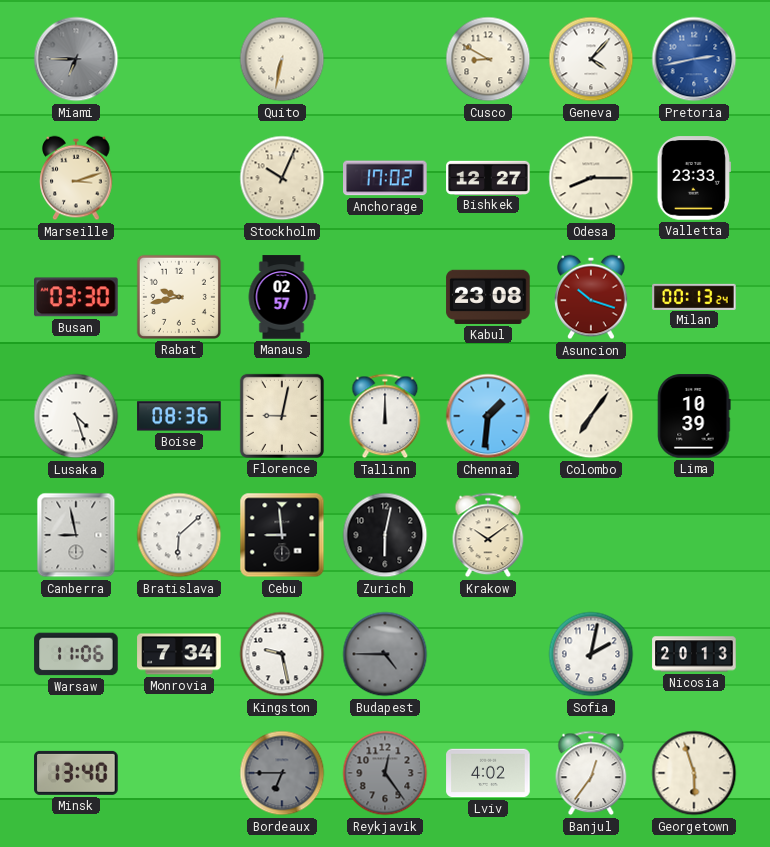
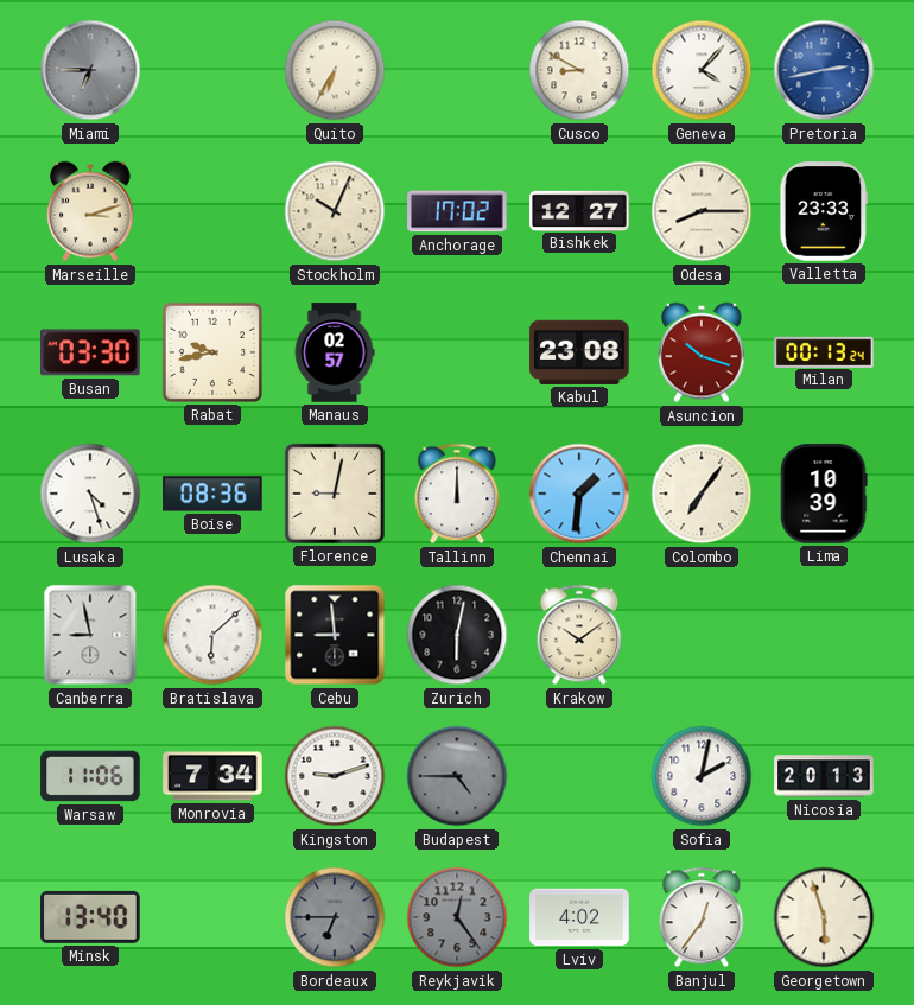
Quito: 6:32 -> 6:35 (335, 70)
Kingston: 9:28 -> 9:12 (335, 776)
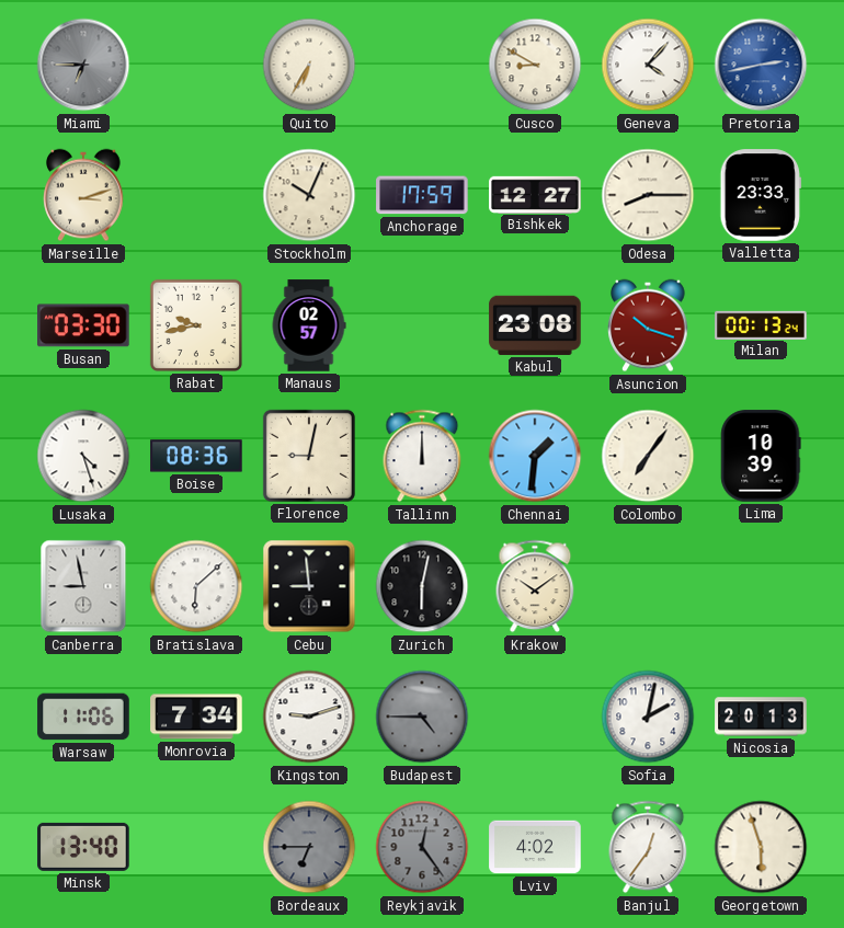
Anchorage: 17:02 -> 17:59 (422, 195)
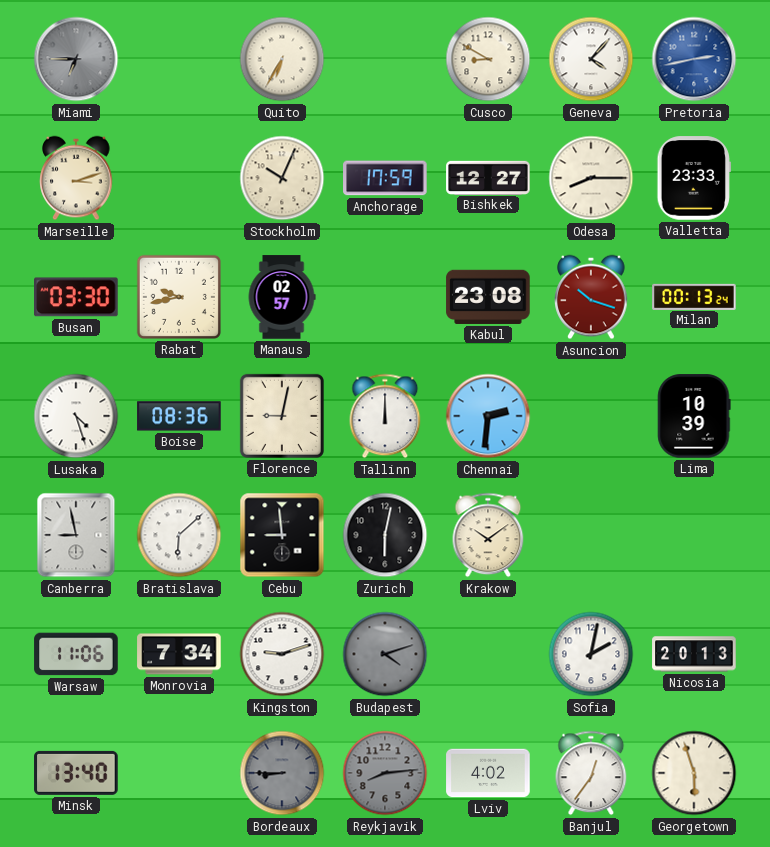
Chennai: 1:31 -> 2:31 (488, 416)
Colombo: 7:06 -> none (648, 456)
Budapest: 4:45 -> 4:12 (385, 654)
Bordeaux: 6:45 -> 8:45 (282, 773)
Reykjavik: 12:24 -> 8:14 (385, 773)
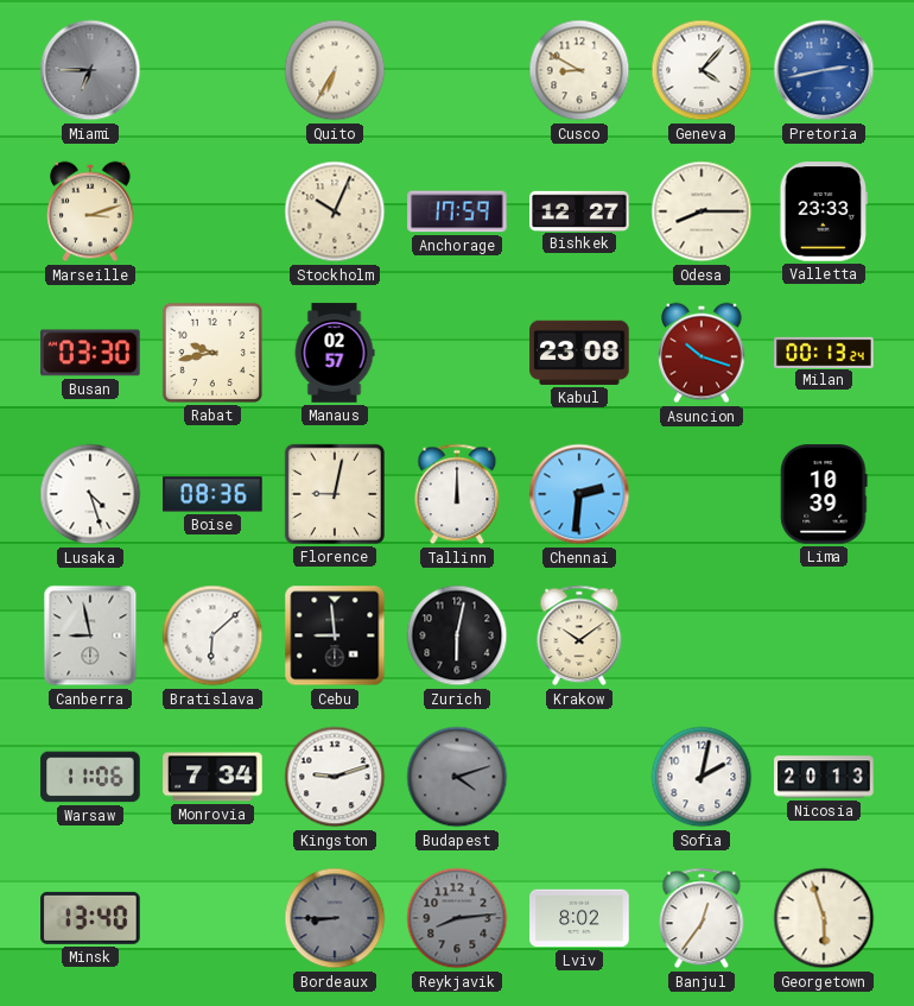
Lviv: 4:02 -> 8:02 (579, 918)
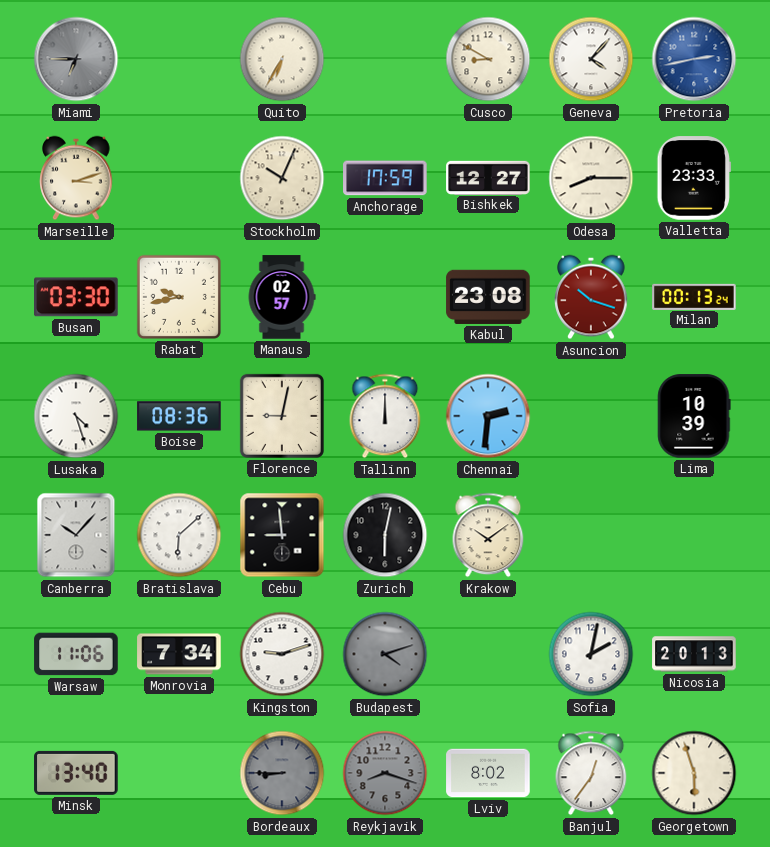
Canberra: 8:58 -> 10:07 (76, 535)
Reykjavik: 8:14 -> 8:18 (385, 773)
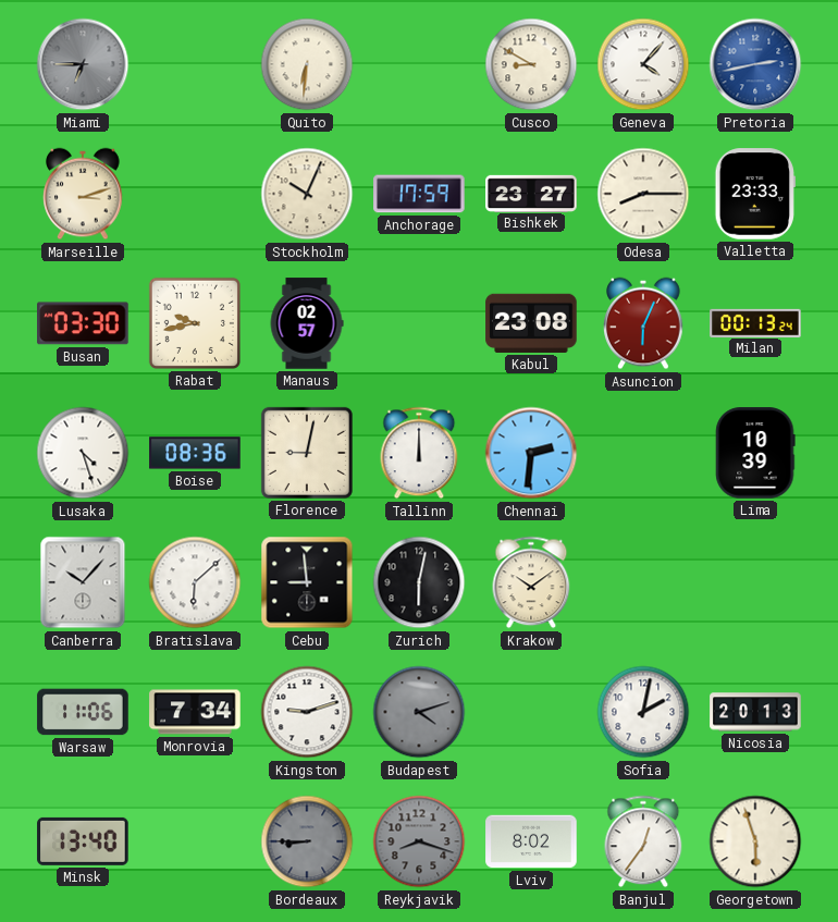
Quito: 6:35 -> 6:31 (307, 64)
Bishkek: 12:27 -> 23:27 (531, 193)
Asuncion: 10:18 -> 6:04 (643, 323)
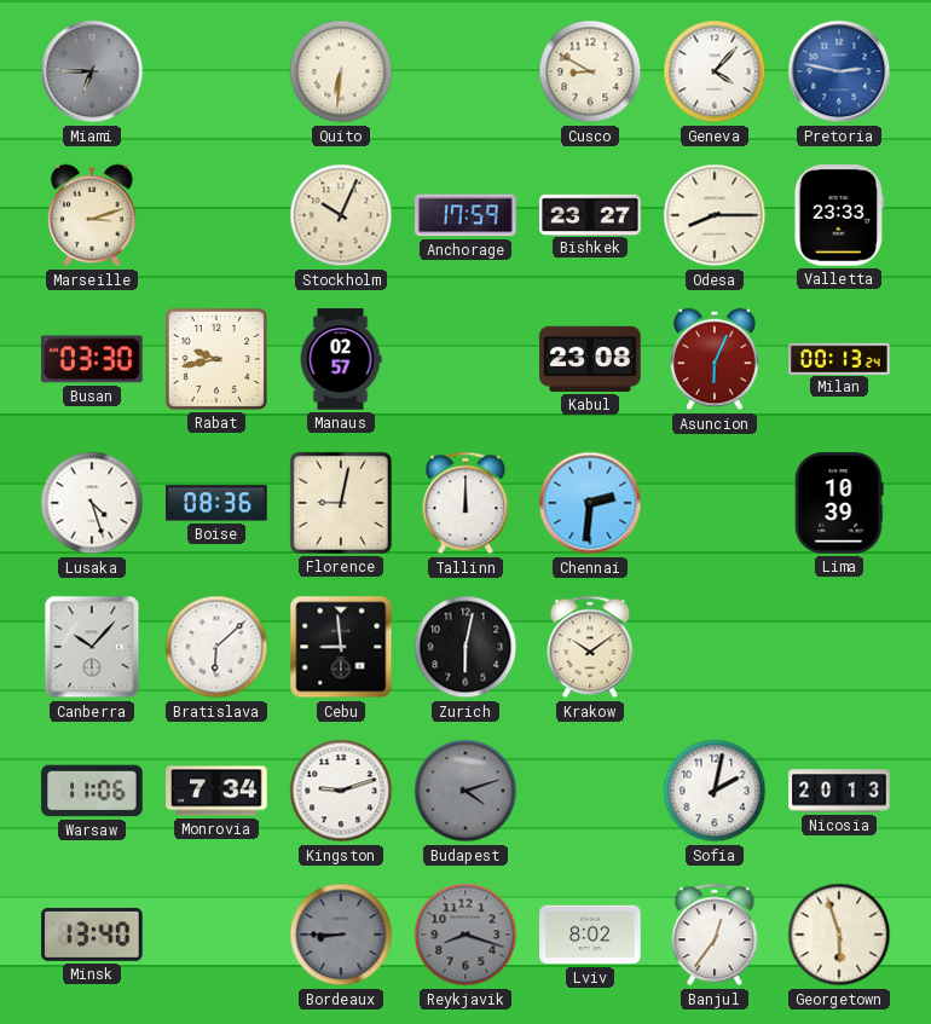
Pretoria: 2:43 -> 2:47 (839, 71)
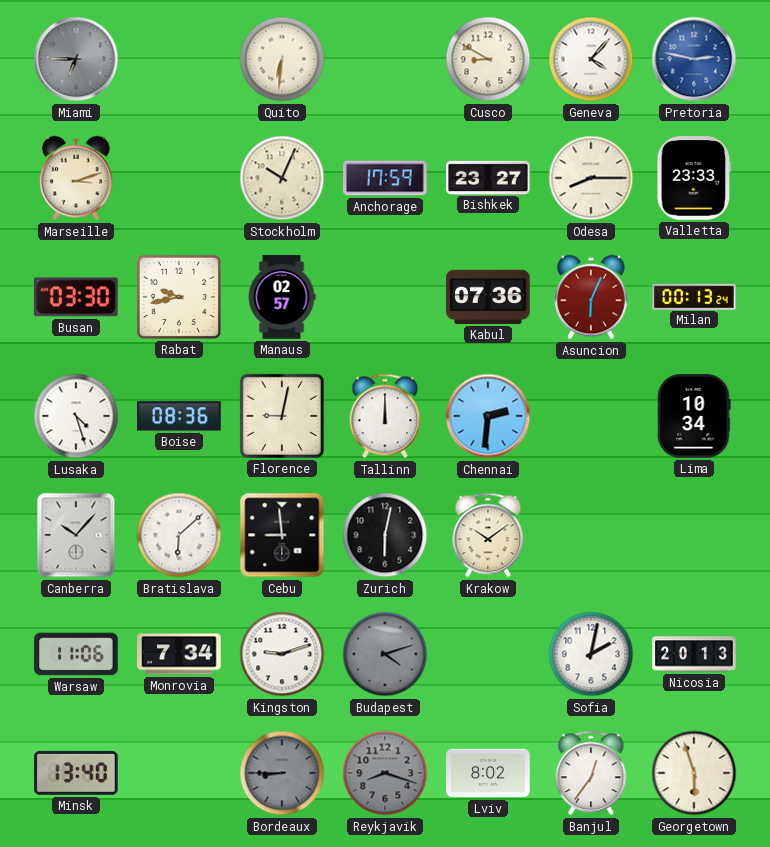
Kabul: 23:08 -> 07:36 (488, 297)
Lima: 10:39 -> 10:34 (694, 416)
